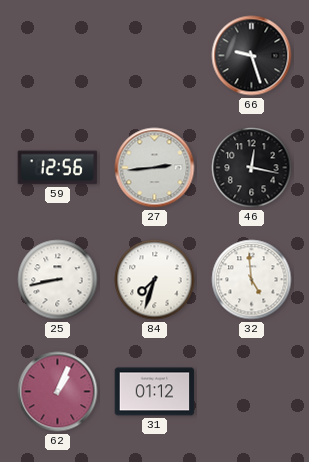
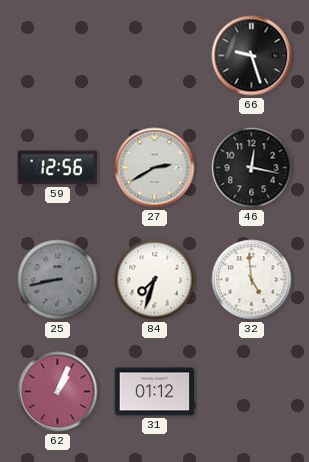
27: 2:44 -> 2:40 (155, 168)
25 dial: white -> grey (58, 280)
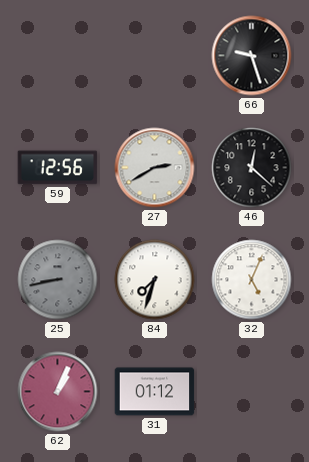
46: 12:17 -> 12:22 (252, 168)
32: 4:59 -> 5:04 (252, 280)
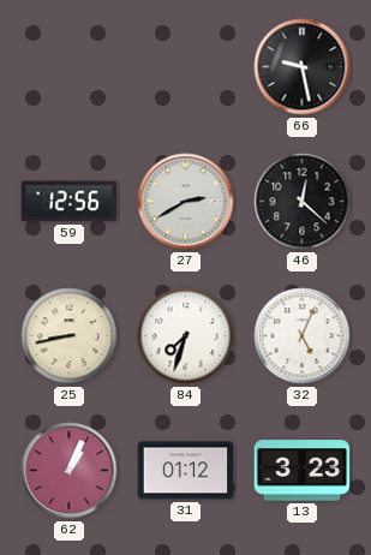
66: 9:27 -> 9:28 (303, 67)
25 dial: grey -> cream (70, 336)
13: none -> 3:23 (303, 471)
